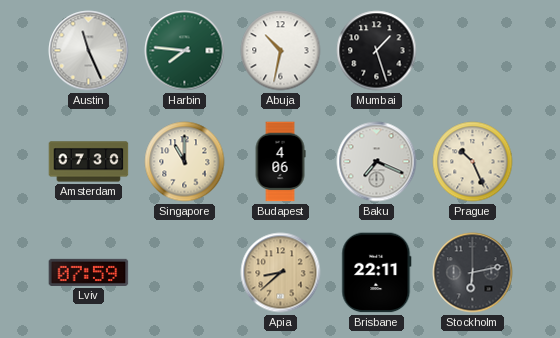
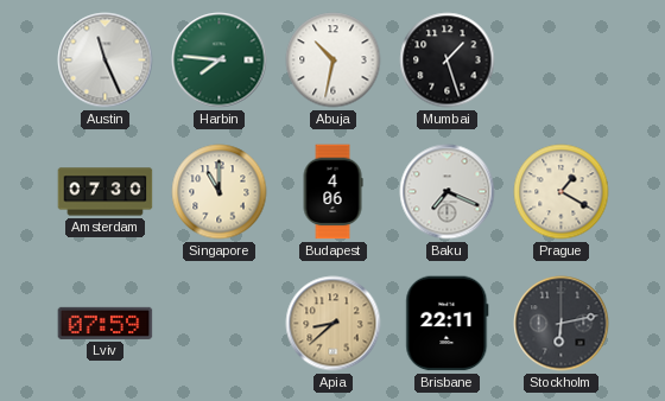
Prague: 10:26 -> 1:20 (562, 192)
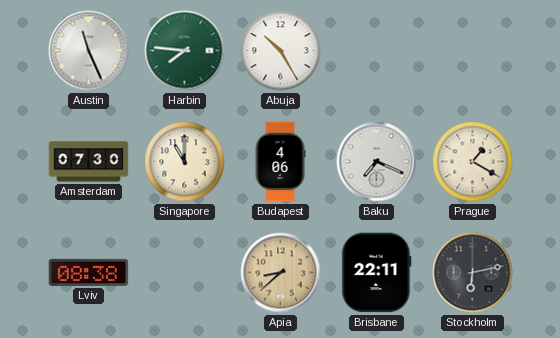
Abuja: 10:32 -> 10:25 (281, 51)
Mumbai: 1:27 -> none (448, 61)
Lviv: 07:59 -> 08:38 (89, 272)
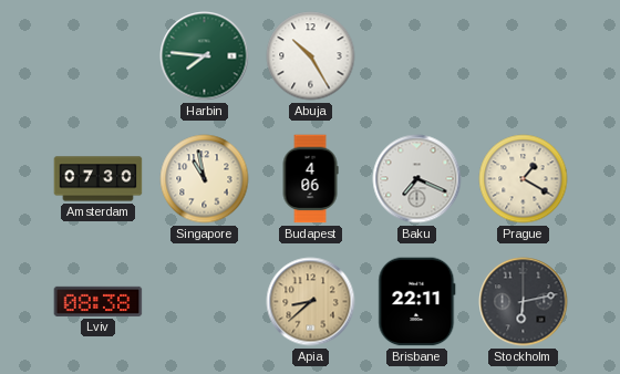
Austin: 11:26 -> none (89, 51)
Singapore: 11:00 -> 10:58 (205, 179)
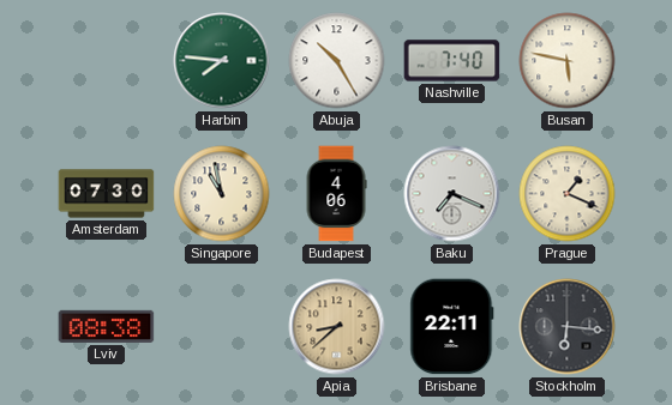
Nashville: none -> 7:40 (452, 61)
Busan: none -> 5:47 (568, 61)
Prague: 1:20 -> 1:19 (568, 194)
Stockholm: 6:13 -> 6:16 (568, 327)
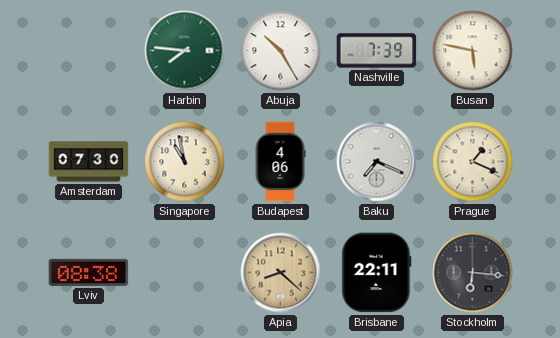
Nashville: 7:40 -> 7:39 (377, 51)
Apia: 8:38 -> 8:22 (281, 273)
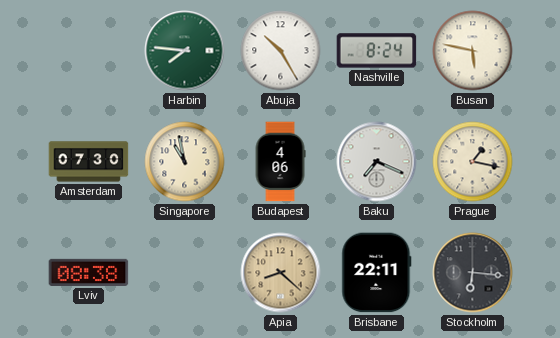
Nashville: 7:39 -> 8:24 (377, 51)
Prague: 1:19 -> 1:17 (473, 162)
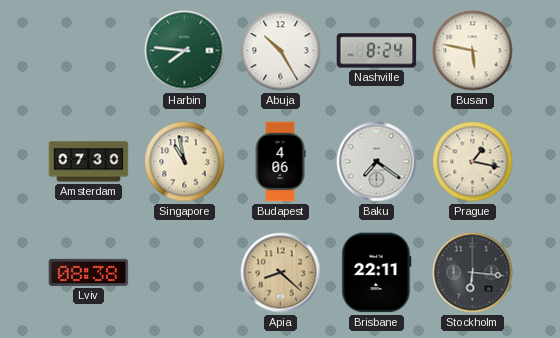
Baku: 7:19 -> 7:21 (377, 162)
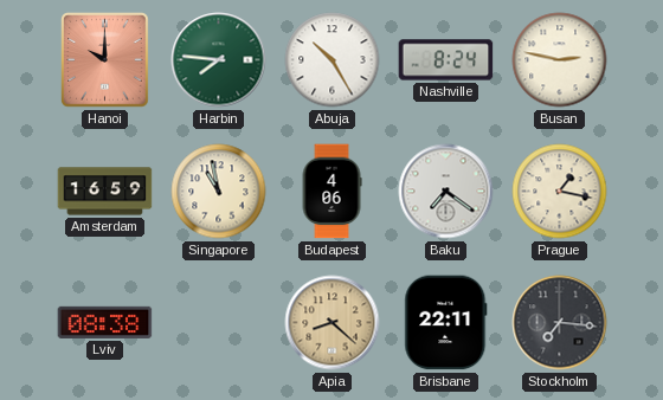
Hanoi: none -> 10:00 (105, 60)
Busan: 5:47 -> 2:47 (560, 60)
Amsterdam: 07:30 -> 16:59 (105, 192)
Stockholm: 6:16 -> 7:16 (560, 323)
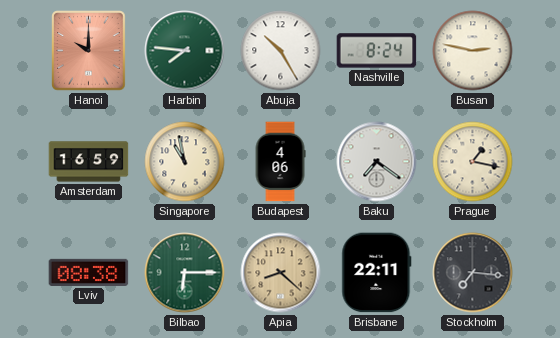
Bilbao: none -> 6:15 (185, 273)
